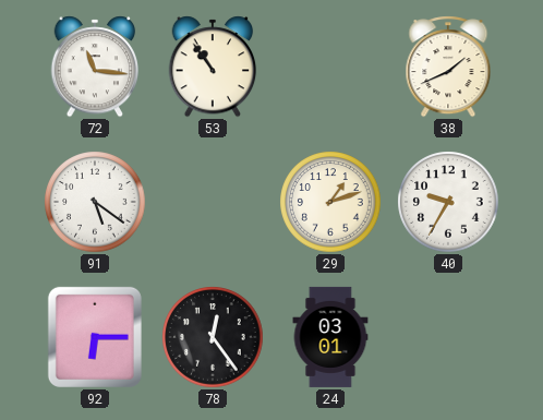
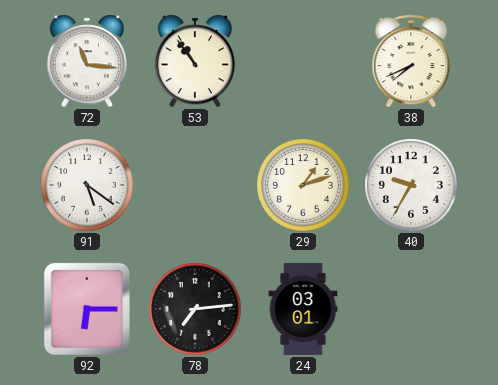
38: 1:41 -> 7:41 (411, 61)
78: 12:24 -> 7:14 (195, 309)
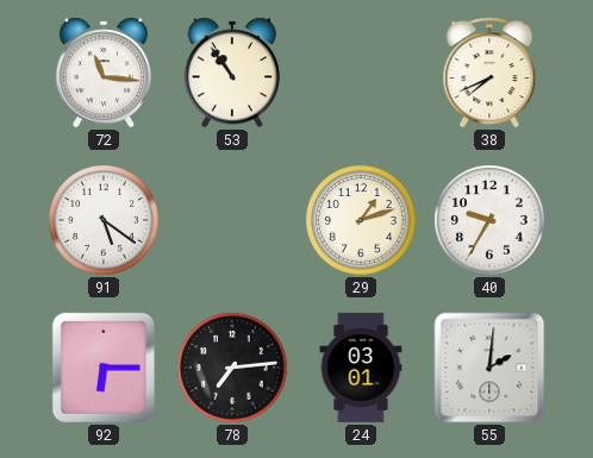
55: none -> 2:01 (489, 368)
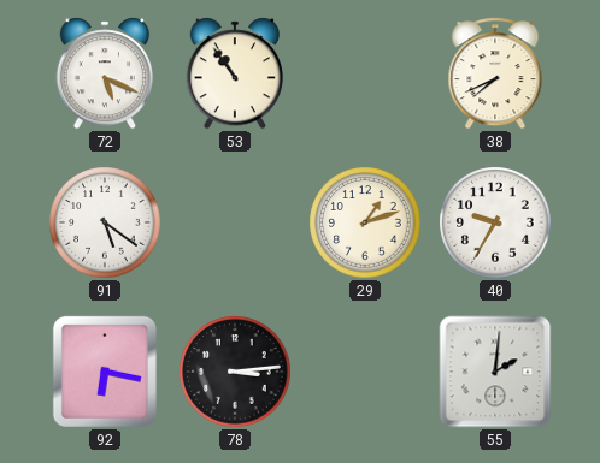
72: 11:16 -> 5:19 (105, 73)
92: 6:15 -> 6:17 (105, 372)
78: 7:14 -> 3:14 (235, 372)
24: 03:01 -> none (361, 368)
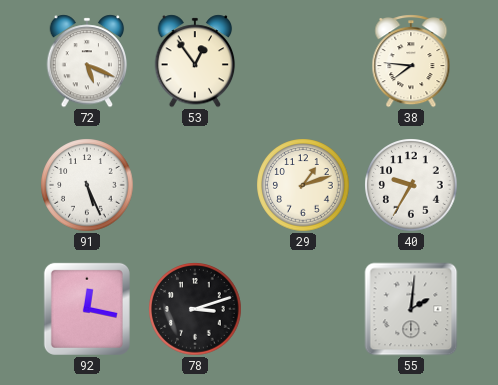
53: 10:54 -> 12:54 (195, 61)
38: 7:41 -> 7:46 (411, 61)
91: 5:21 -> 5:26 (87, 185)
92: 6:17 -> 12:17 (87, 309)
78: 3:14 -> 3:12 (195, 309)
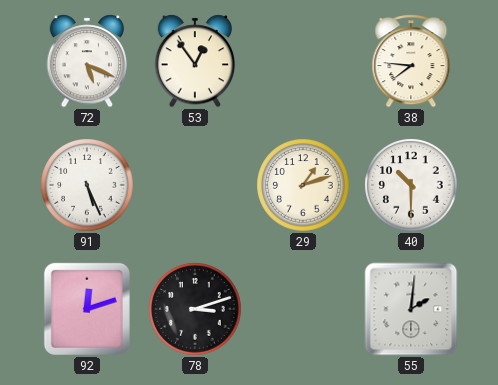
40: 9:35 -> 10:30 (411, 185)
92: 12:17 -> 12:12 (87, 309)
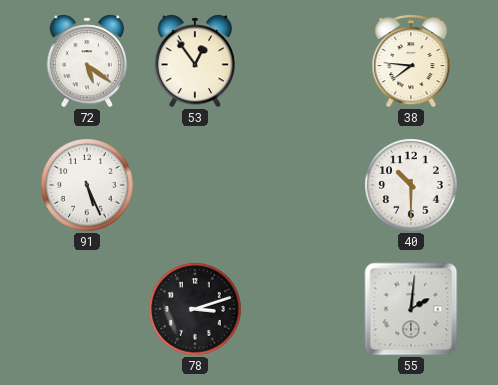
72: 5:19 -> 5:21 (87, 61)
29: 1:12 -> none (303, 185)
92: 12:12 -> none (87, 309)
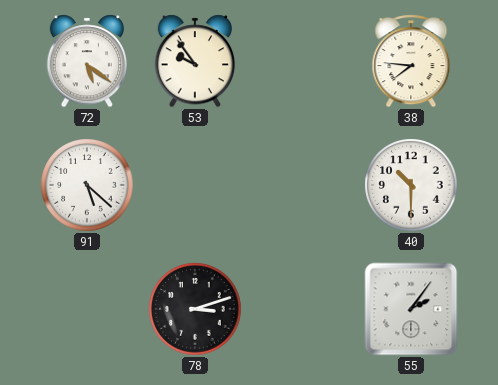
53: 12:54 -> 9:54 (195, 61)
91: 5:26 -> 5:22 (87, 185)
55: 2:01 -> 2:06 (411, 309)
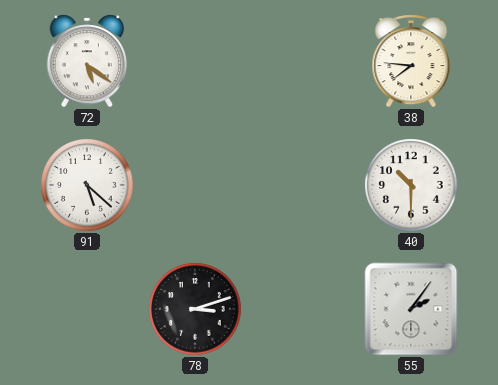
53: 9:54 -> none (195, 61)
